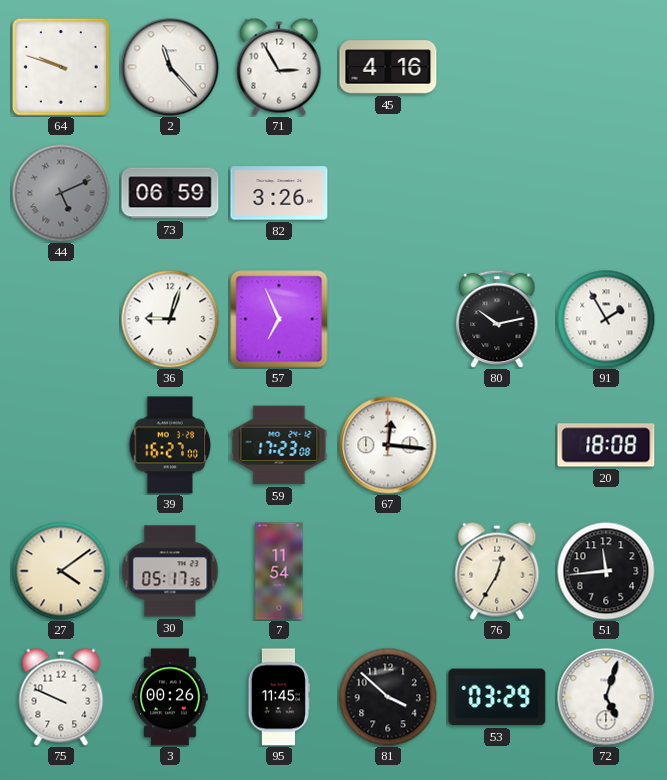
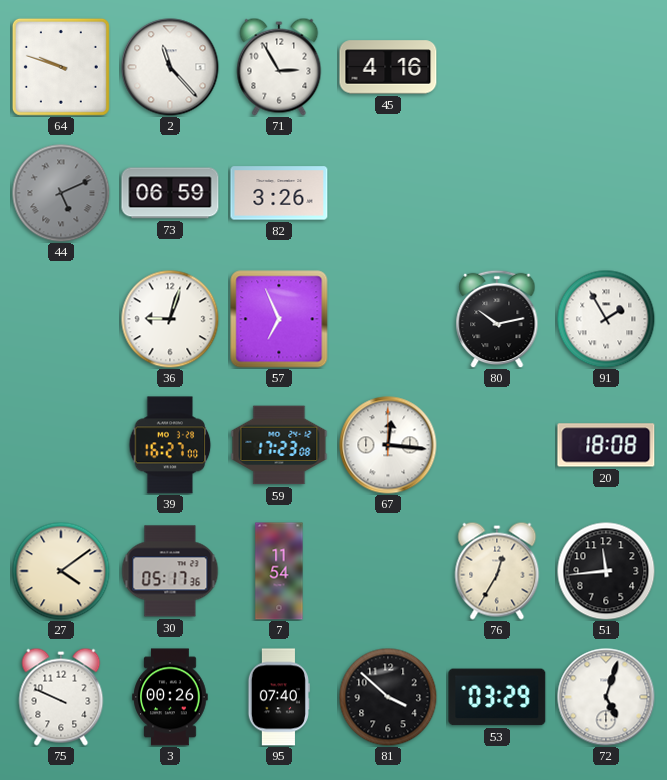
95: 11:45 -> 07:40 (279, 697)
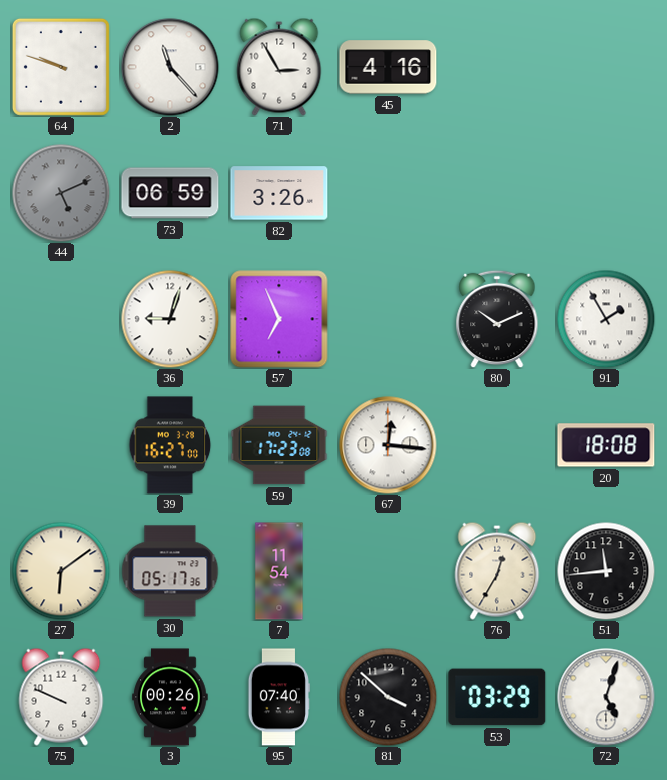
80: 10:13 -> 10:11 (497, 319)
27: 4:09 -> 6:09 (61, 571)
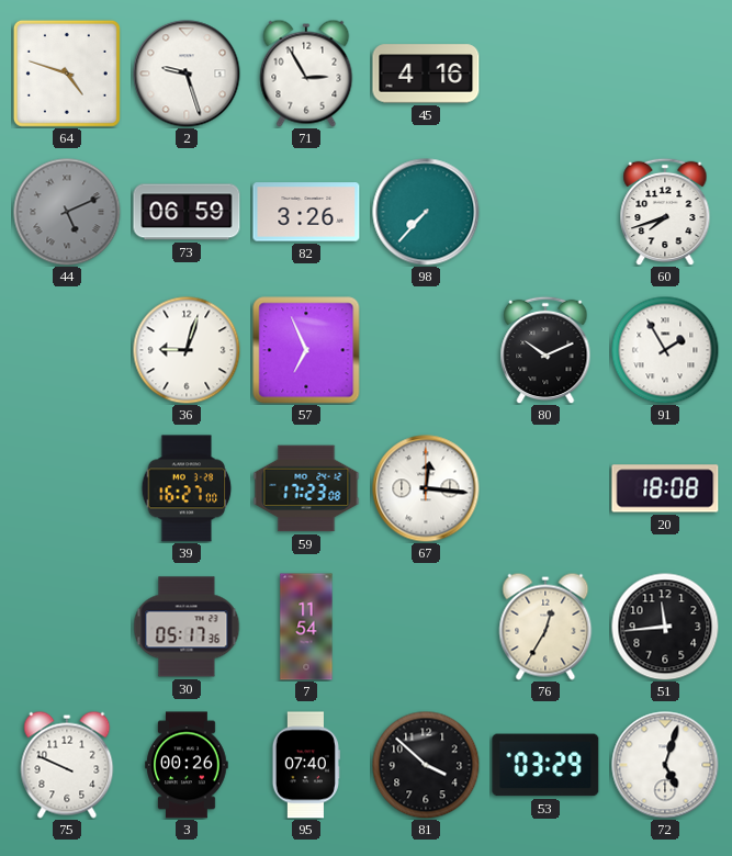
64: 9:48 -> 4:48 (67, 74)
2: 11:23 -> 9:27 (187, 74)
98: none -> 7:37 (426, 212)
60: none -> 7:42 (665, 212)
27: 6:09 -> none (61, 571)
